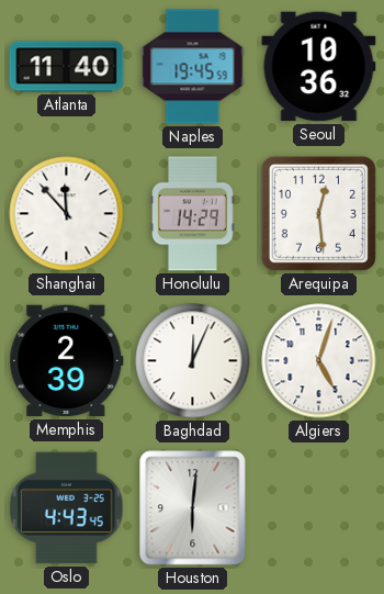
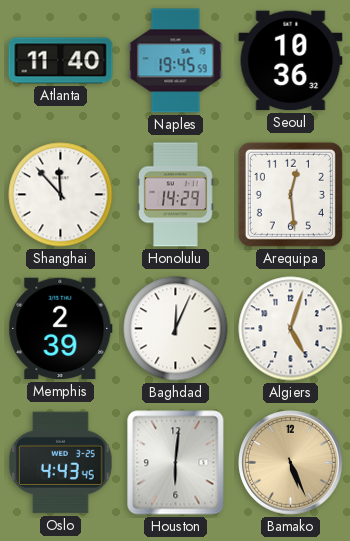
Bamako: none -> 5:26 (291, 463)
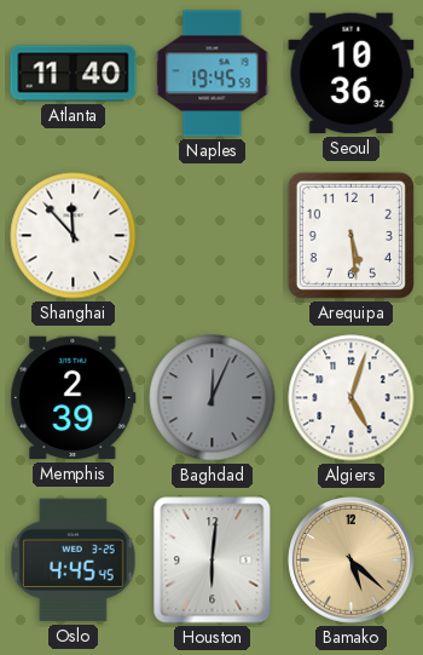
Honolulu: 14:29 -> none (176, 195)
Arequipa: 12:29 -> 5:29 (350, 235)
Baghdad dial: white -> grey (213, 398)
Oslo: 4:43 -> 4:45 (74, 561)
Bamako: 5:26 -> 5:22 (352, 561)
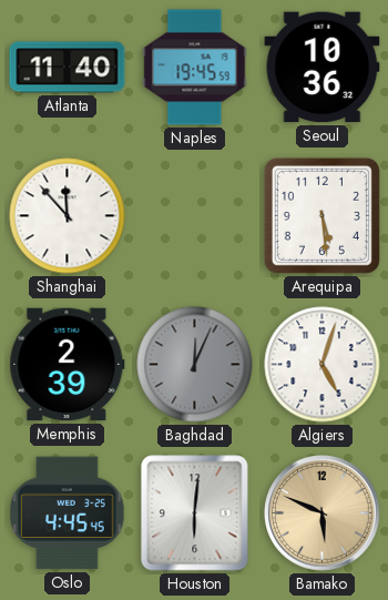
Bamako: 5:22 -> 5:49 (323, 513)
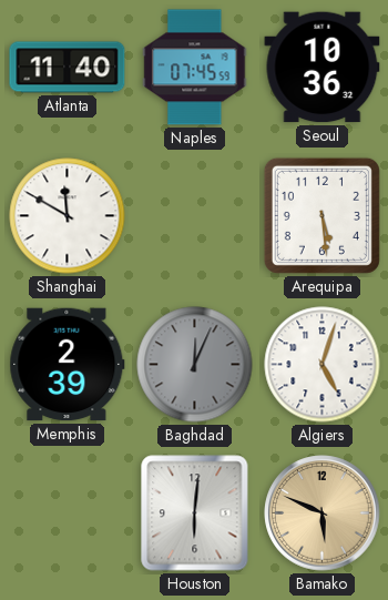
Naples: 19:45 -> 07:45 (195, 68)
Shanghai: 11:53 -> 11:50 (68, 216)
Oslo: 4:45 -> none (68, 513)
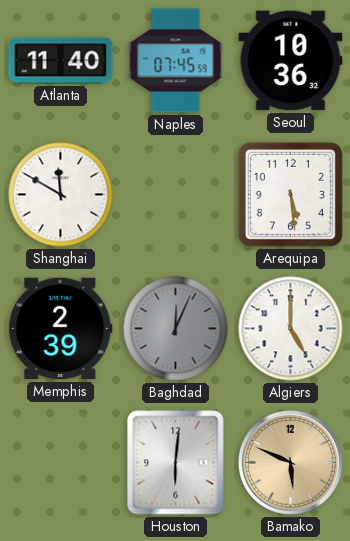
Algiers: 5:03 -> 5:00 (291, 329)
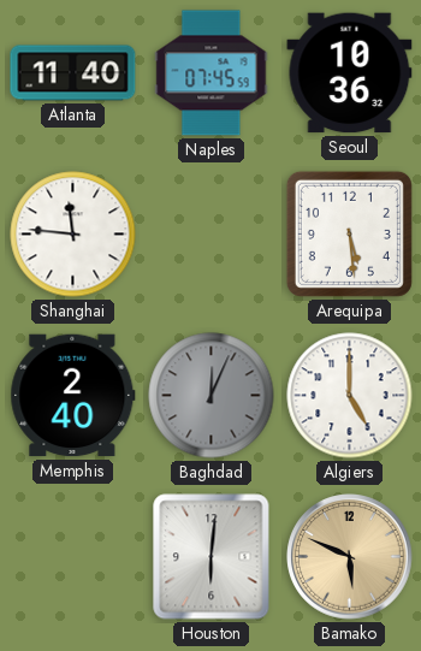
Shanghai: 11:50 -> 11:46 (73, 235)
Memphis: 2:39 -> 2:40 (73, 396)
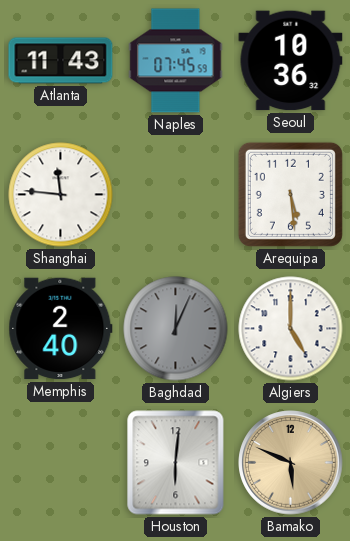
Atlanta: 11:40 -> 11:43 (61, 61)
